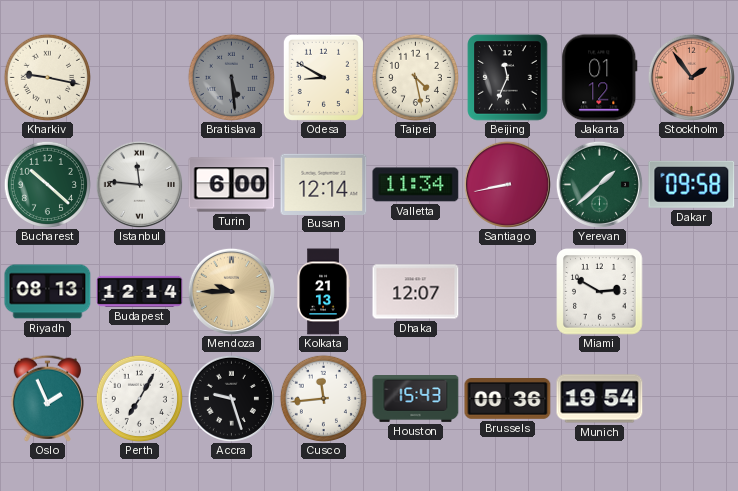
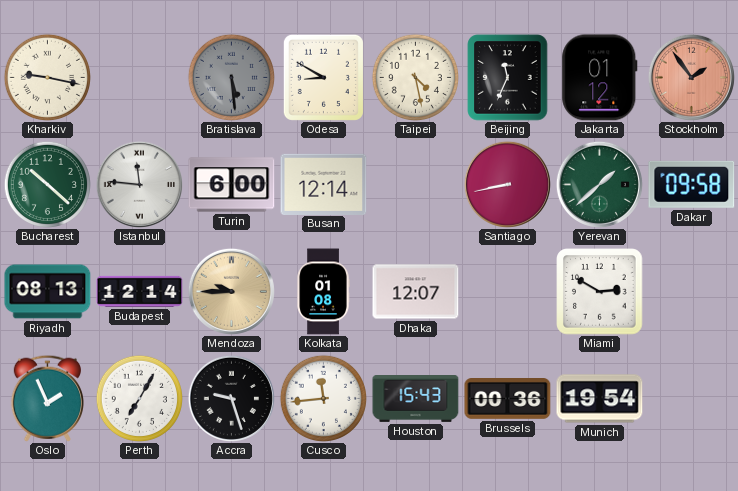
Valletta: 11:34 -> none (416, 185)
Kolkata: 21:13 -> 01:08 (323, 292)
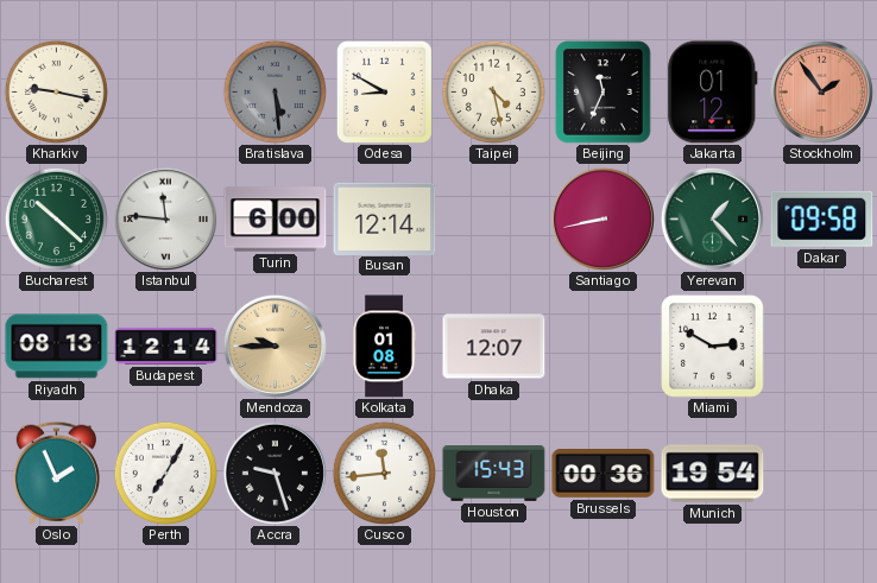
Yerevan: 1:38 -> 1:23 (712, 218)
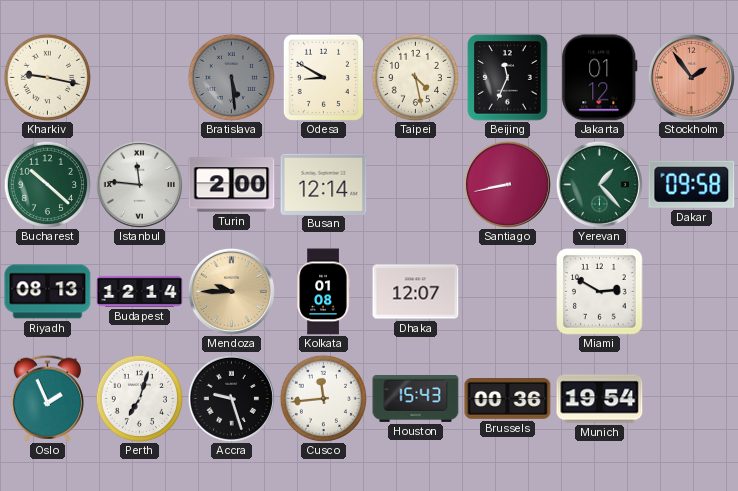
Turin: 6:00 -> 2:00 (232, 185)
Perth: 7:05 -> 7:03 (139, 398)
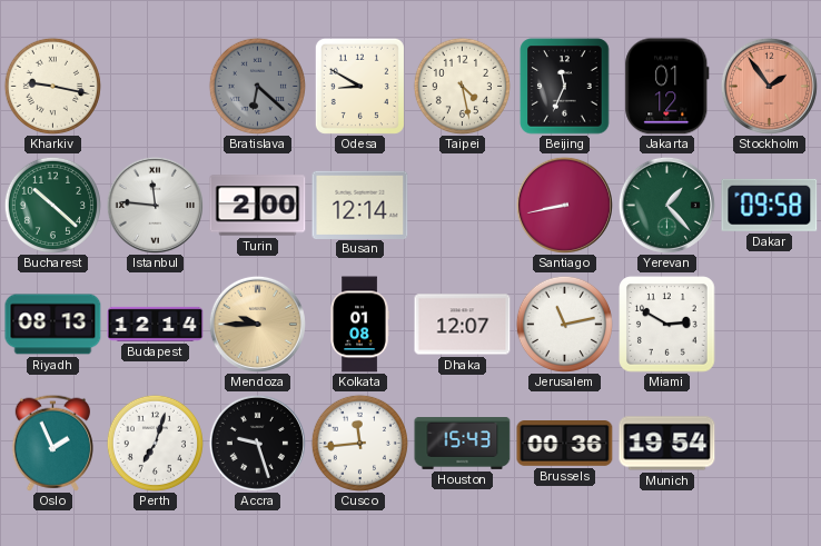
Bratislava: 5:29 -> 6:22 (257, 86)
Jerusalem: none -> 11:13 (564, 324)
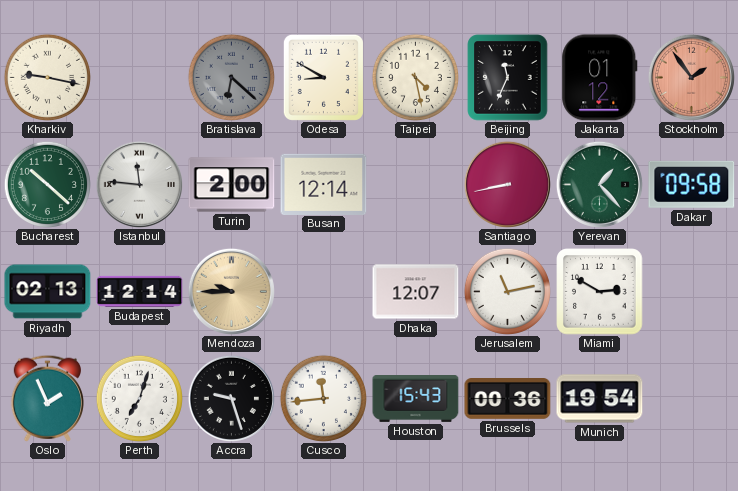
Riyadh: 08:13 -> 02:13 (48, 292)
Kolkata: 01:08 -> none (359, 325)
